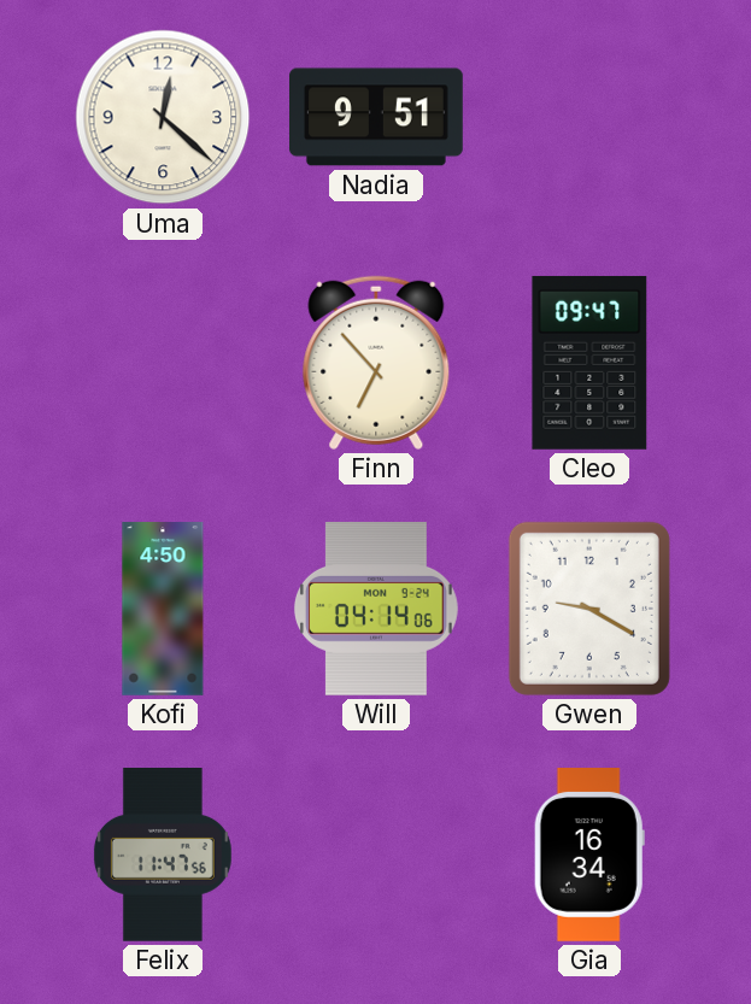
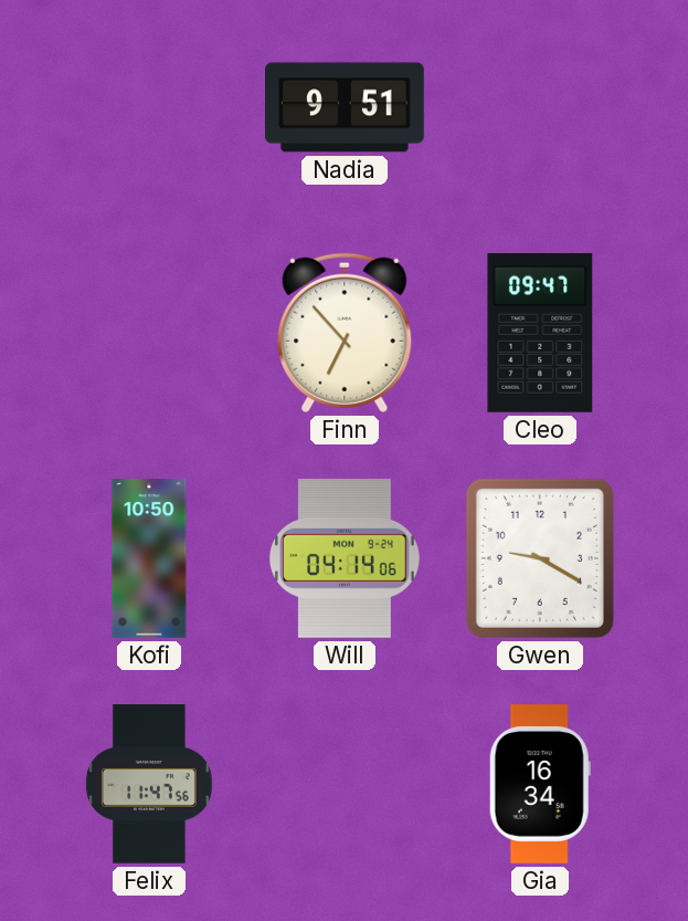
Uma: 12:22 -> none (163, 117)
Kofi: 4:50 -> 10:50 (149, 558)
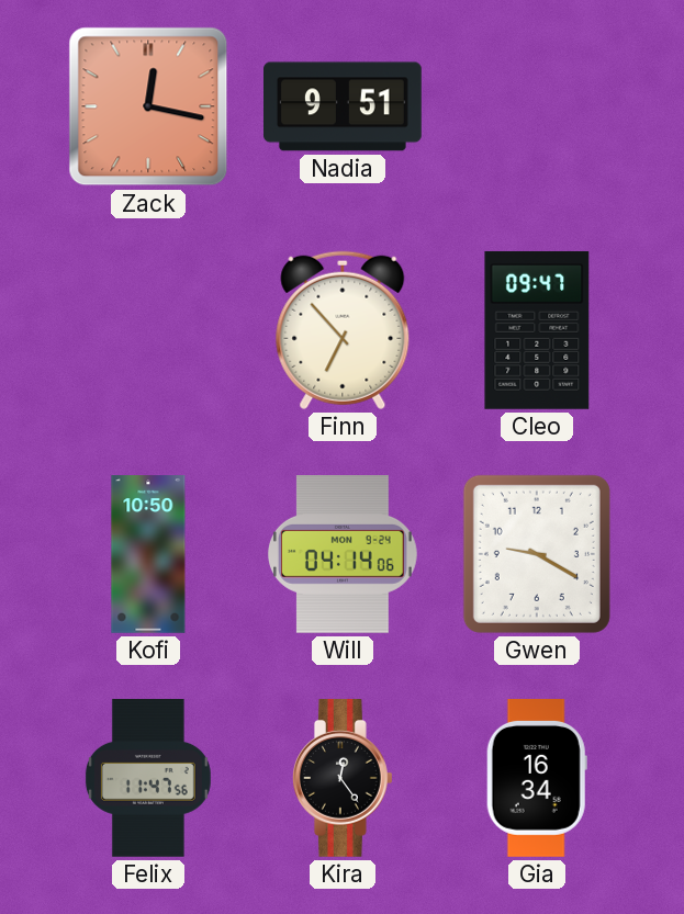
Zack: none -> 12:17 (148, 106)
Kira: none -> 12:24 (343, 779)
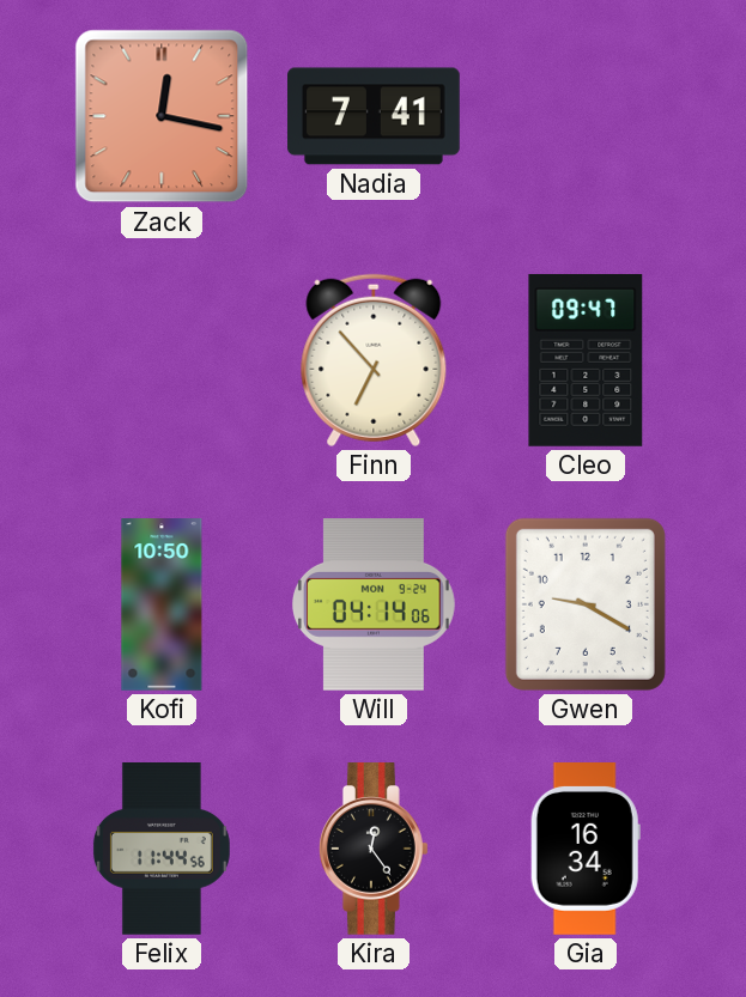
Nadia: 9:51 -> 7:41 (375, 116)
Felix: 11:47 -> 11:44 (162, 850)
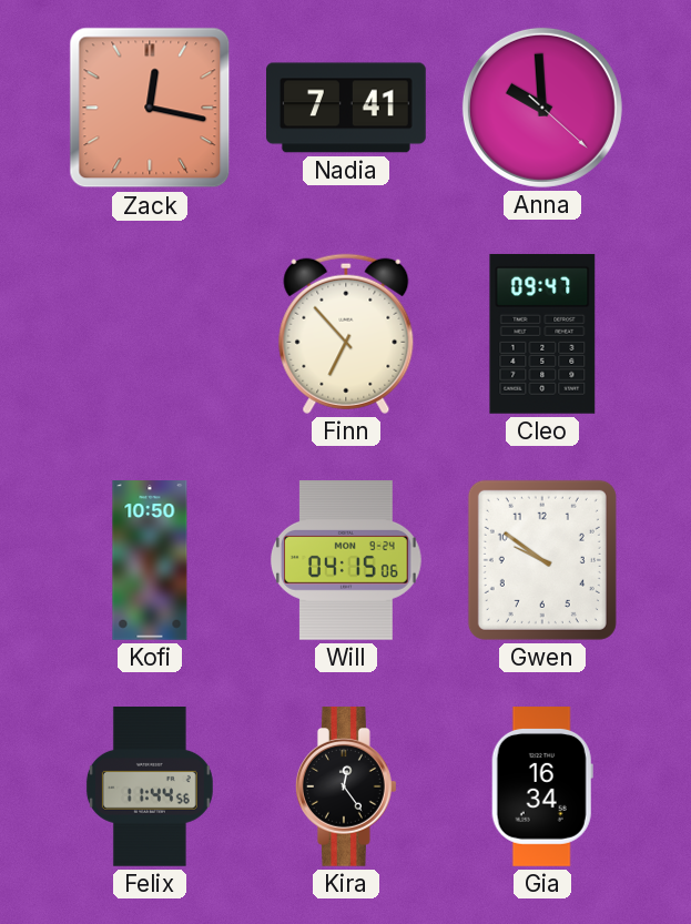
Anna: none -> 9:59 (542, 108)
Will: 04:14 -> 04:15 (346, 561)
Gwen: 9:20 -> 9:51 (542, 560)
